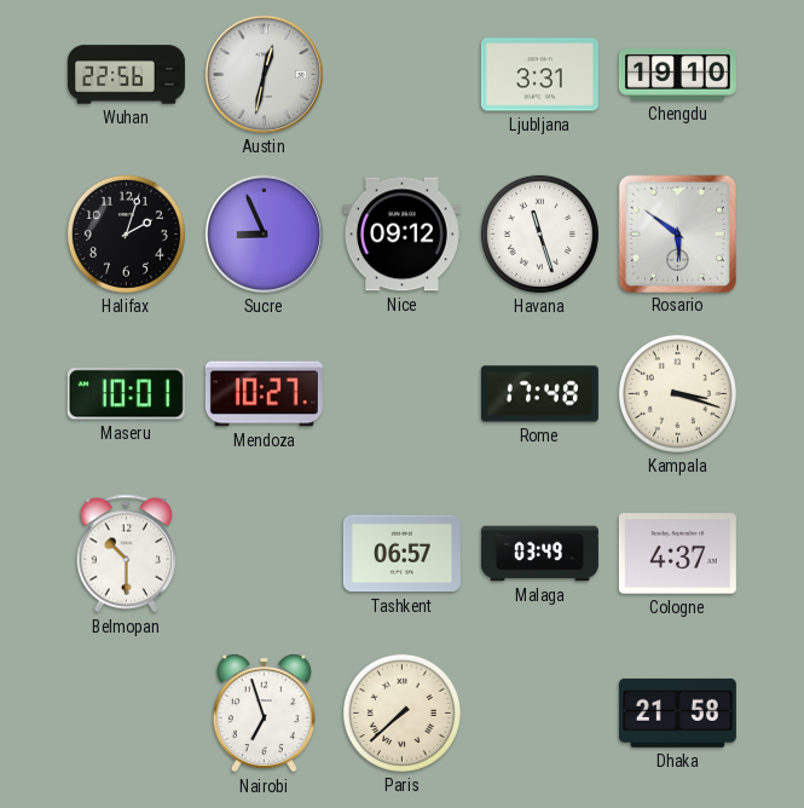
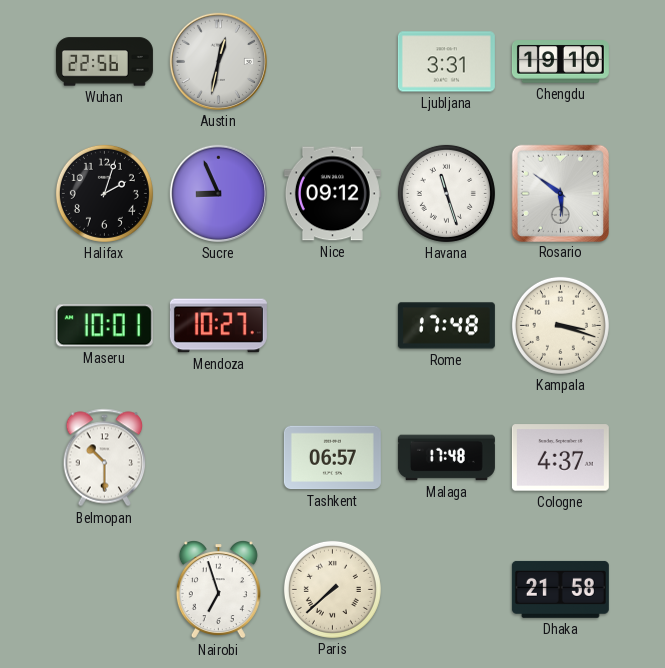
Malaga: 03:49 -> 17:48 (446, 458)
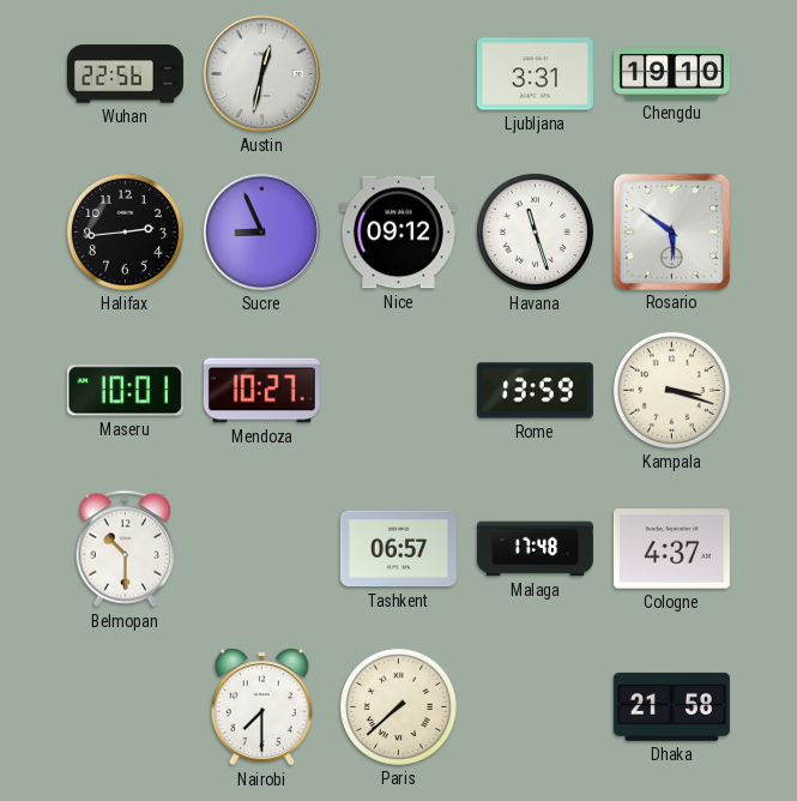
Halifax: 2:03 -> 2:44 (125, 231)
Rome: 17:48 -> 13:59 (535, 391)
Nairobi: 6:57 -> 7:30 (261, 707)
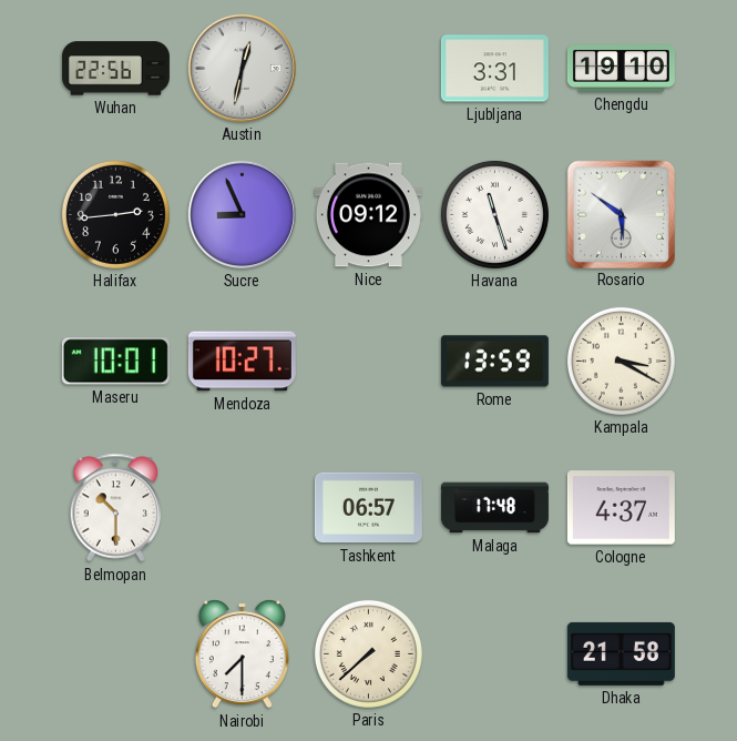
Kampala: 3:18 -> 3:20 (621, 361)
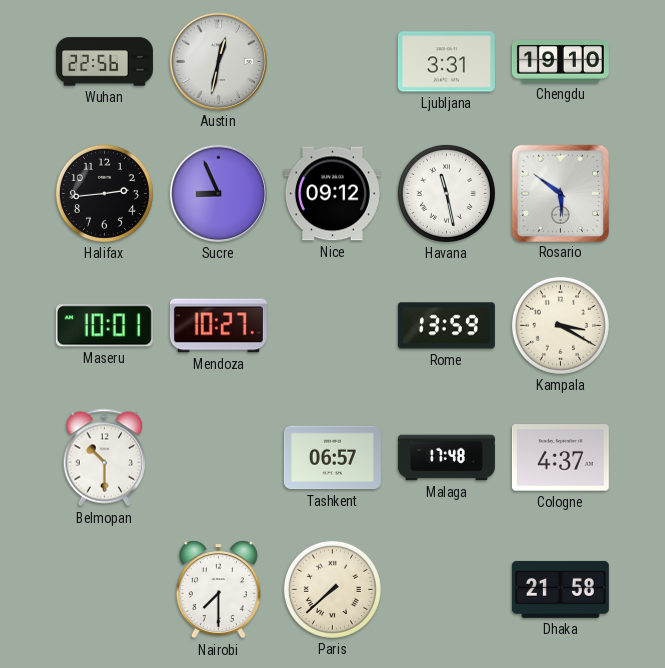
Havana: 11:27 -> 11:28 (446, 193)
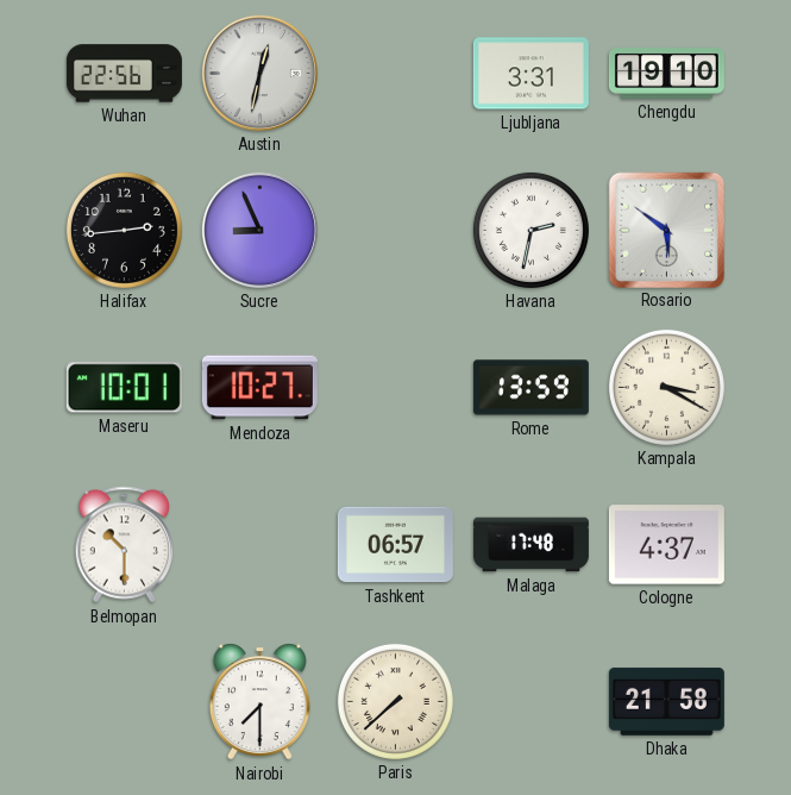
Nice: 09:12 -> none (332, 194)
Havana: 11:28 -> 2:32 (531, 230)
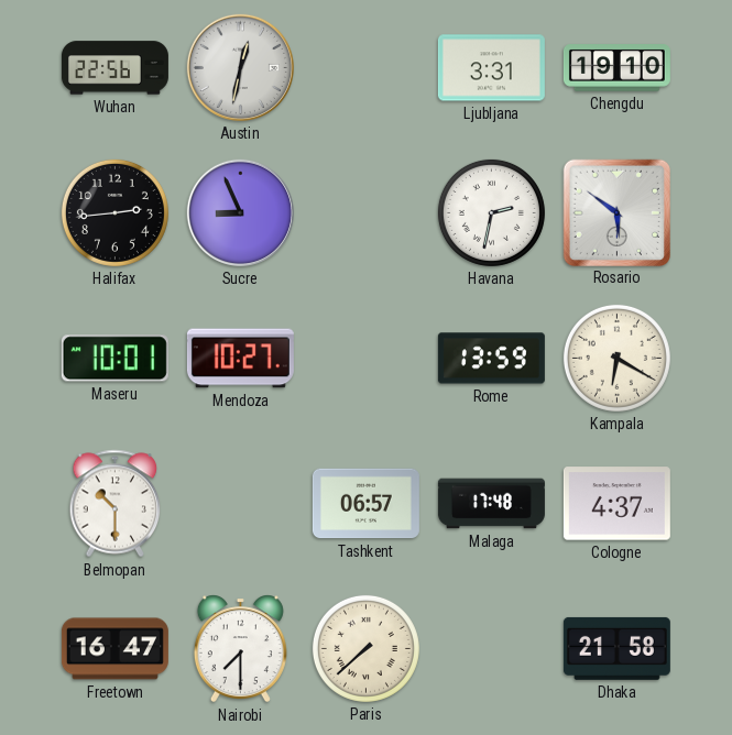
Kampala: 3:20 -> 6:20 (616, 358)
Freetown: none -> 16:47 (114, 649)
